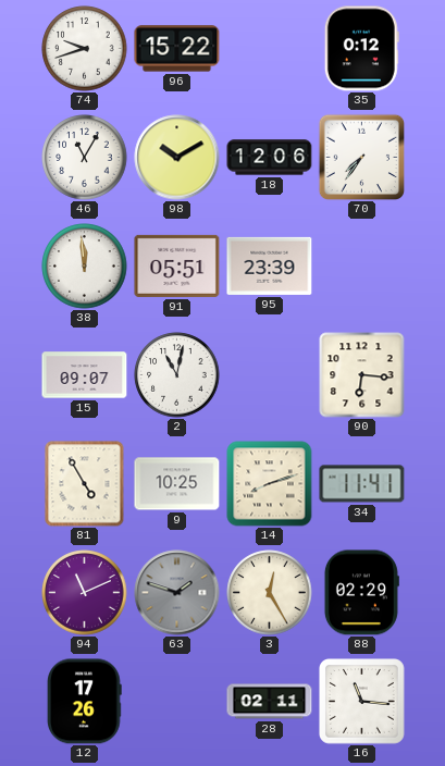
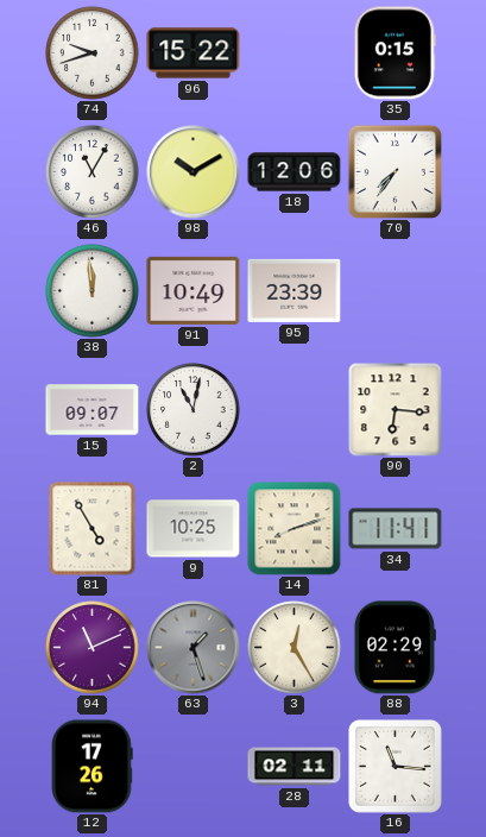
35: 0:12 -> 0:15 (395, 54)
91: 05:51 -> 10:49 (194, 290)
63: 1:48 -> 1:27 (194, 648)
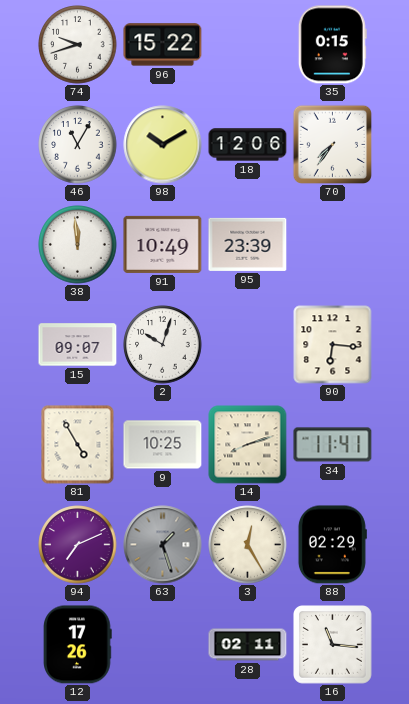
2: 11:02 -> 10:03 (163, 345)
94: 11:11 -> 7:11 (78, 545)
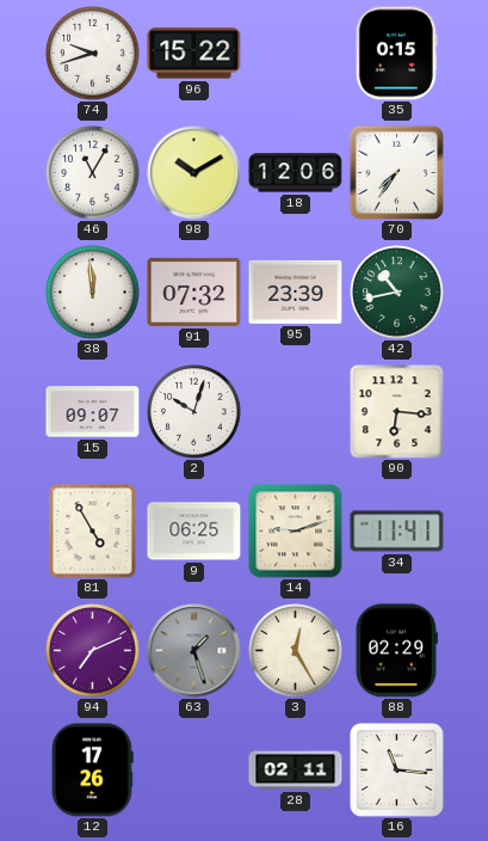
91: 10:49 -> 07:32 (194, 291)
42: none -> 10:43 (397, 293)
9: 10:25 -> 06:25 (194, 532)
14: 8:12 -> 9:12 (296, 532)
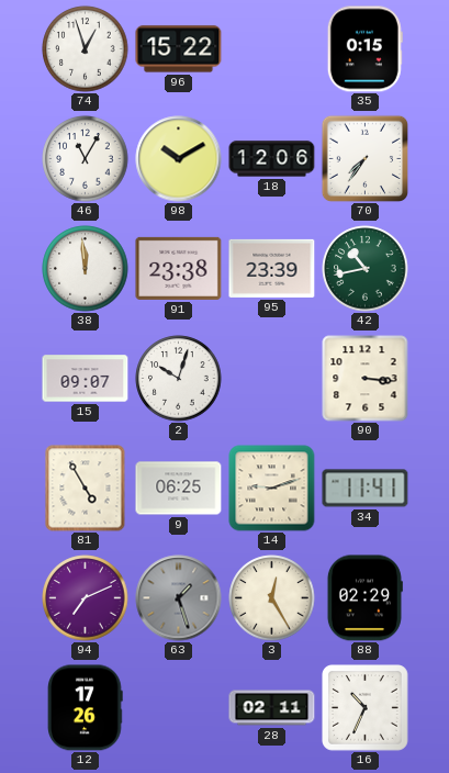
74: 9:42 -> 12:57 (86, 49)
91: 07:32 -> 23:38 (179, 268)
90: 6:16 -> 3:16 (366, 379)
16: 11:16 -> 10:34 (366, 708)
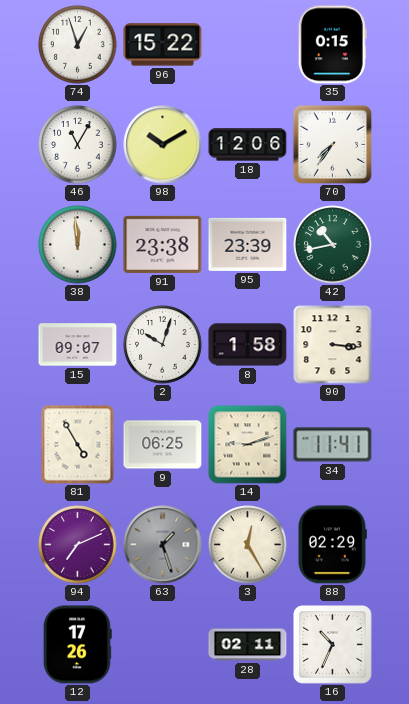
8: none -> 1:58 (248, 345)
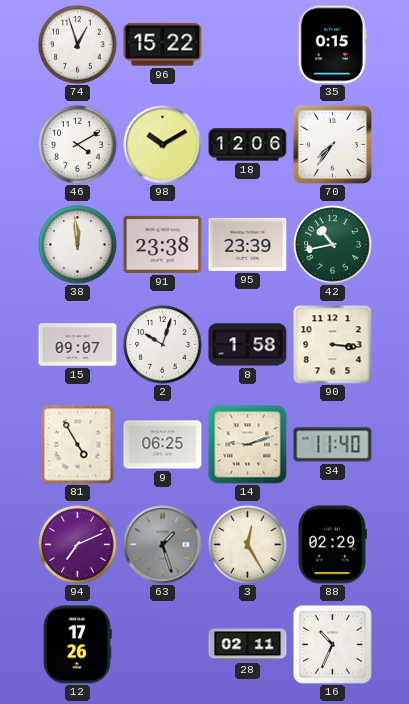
46: 11:05 -> 4:10 (78, 145)
34: 11:41 -> 11:40 (333, 445)
